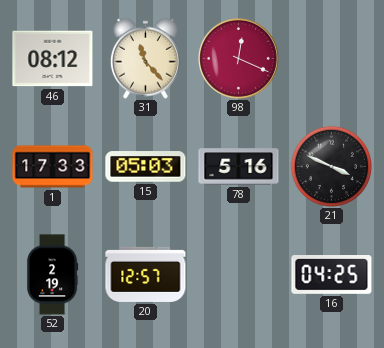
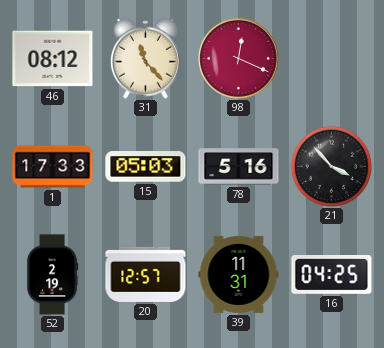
21: 3:49 -> 3:53 (331, 166)
39: none -> 11:31 (239, 274)
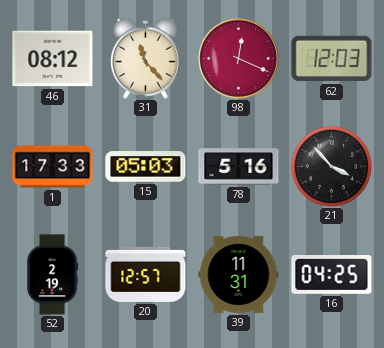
62: none -> 12:03 (332, 59)
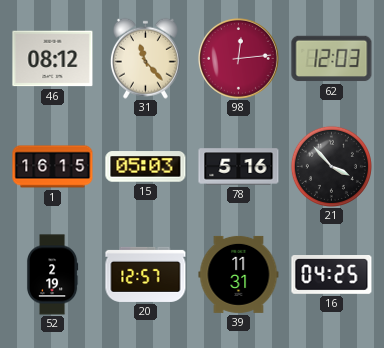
98: 12:19 -> 12:14 (238, 58)
1: 17:33 -> 16:15 (53, 167)
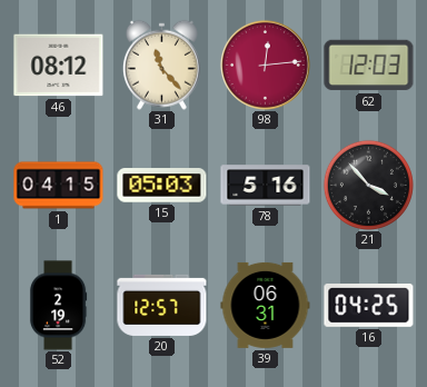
1: 16:15 -> 04:15 (59, 186)
39: 11:31 -> 06:31 (266, 305)
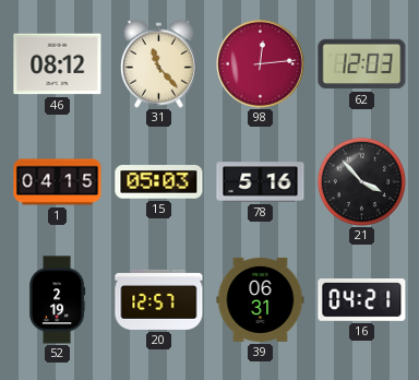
16: 04:25 -> 04:21 (362, 300)
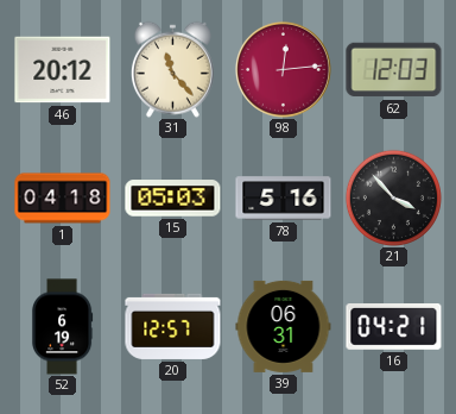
46: 08:12 -> 20:12 (63, 70)
1: 04:15 -> 04:18 (63, 199)
52: 2:19 -> 6:19 (62, 327)
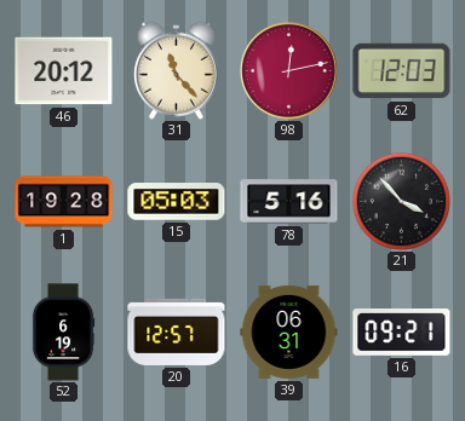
98: 12:14 -> 12:13 (288, 70)
1: 04:18 -> 19:28 (64, 202)
16: 04:21 -> 09:21 (402, 333)
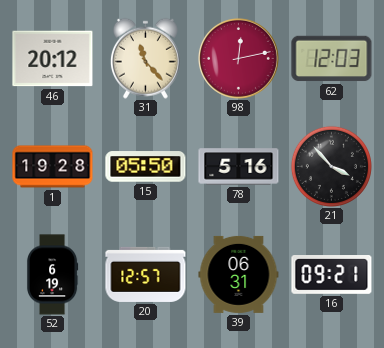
15: 05:03 -> 05:50 (146, 167)
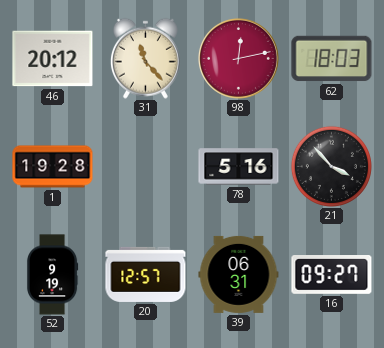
62: 12:03 -> 18:03 (332, 59)
15: 05:50 -> none (146, 167)
52: 6:19 -> 9:19 (52, 275)
16: 09:21 -> 09:27 (332, 275)
